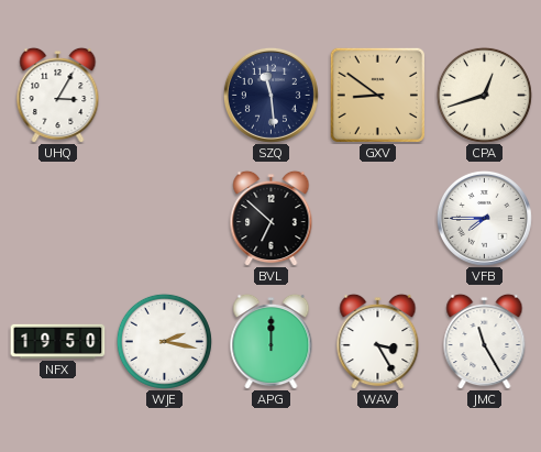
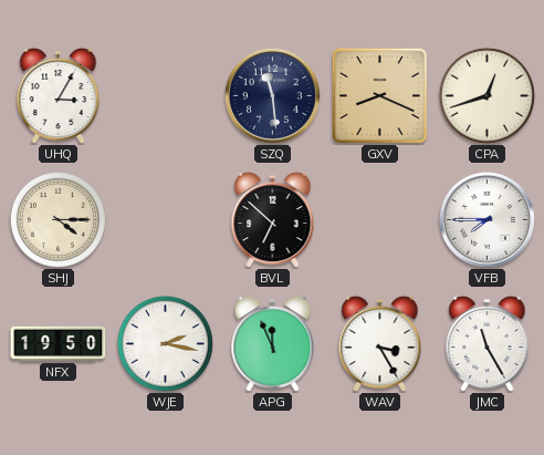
GXV: 8:51 -> 8:19 (379, 95)
SHJ: none -> 4:15 (57, 219)
APG: 12:00 -> 11:56 (273, 343)
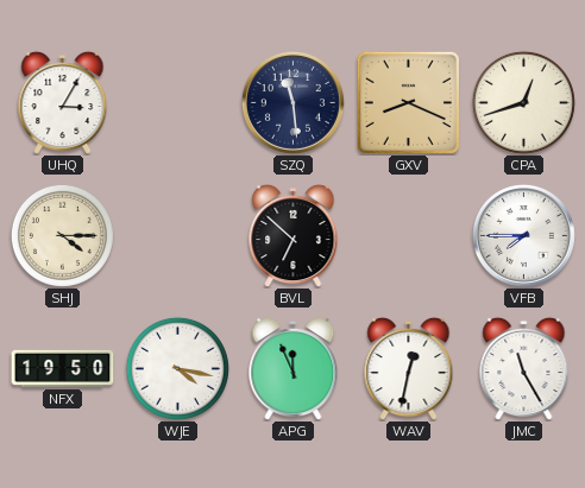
WJE: 2:17 -> 4:17 (177, 368)
WAV: 3:25 -> 12:32 (409, 368)
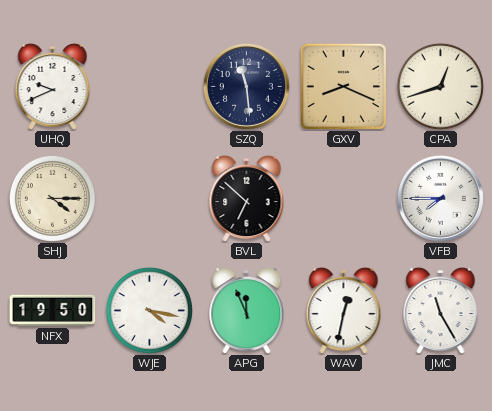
UHQ: 3:05 -> 9:41 (53, 86)
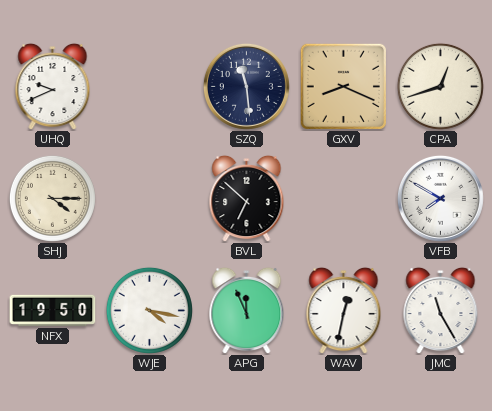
VFB: 7:45 -> 7:50 (440, 198)
